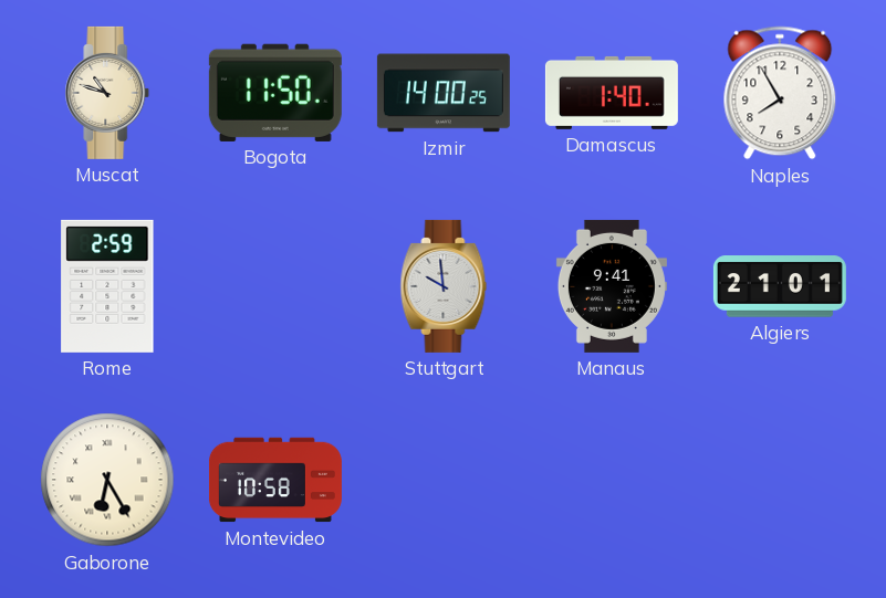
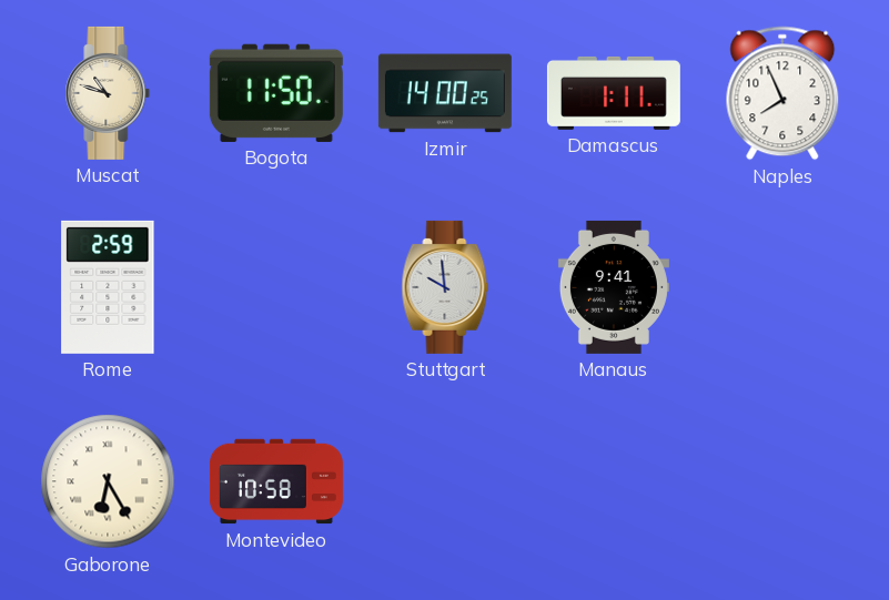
Damascus: 1:40 -> 1:11 (614, 93)
Naples: 7:55 -> 7:56 (782, 93)
Algiers: 21:01 -> none (780, 286)
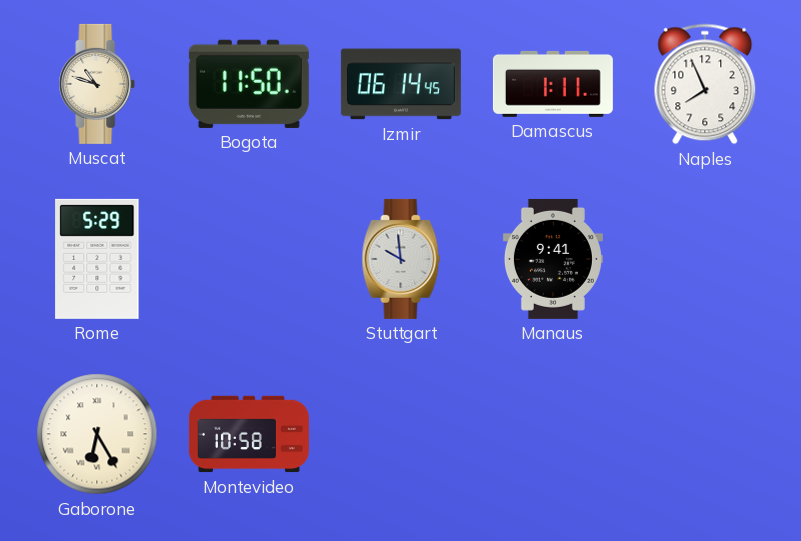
Izmir: 14:00 -> 06:14 (401, 84)
Rome: 2:59 -> 5:29 (97, 259)
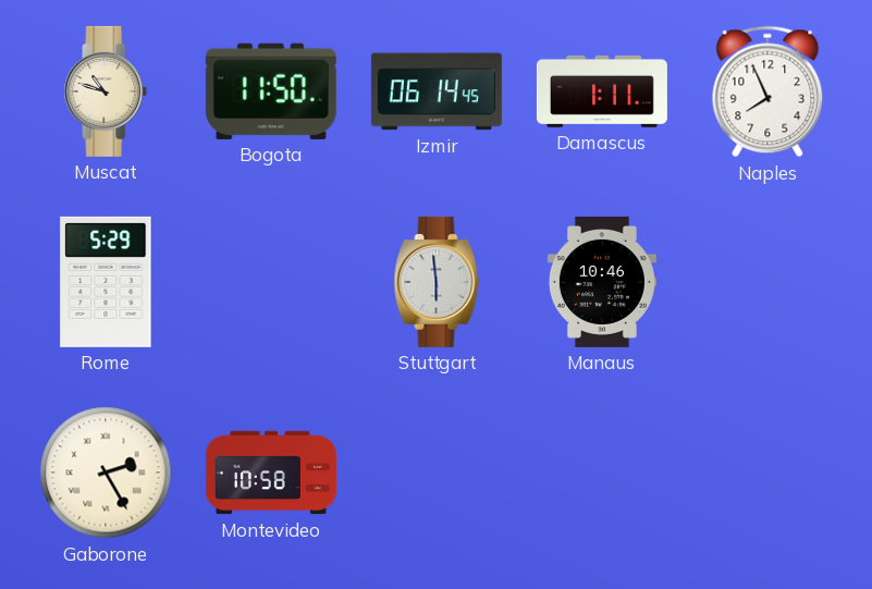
Stuttgart: 9:59 -> 5:59 (437, 282)
Manaus: 9:41 -> 10:46 (602, 282)
Gaborone: 6:25 -> 2:25 (106, 473)
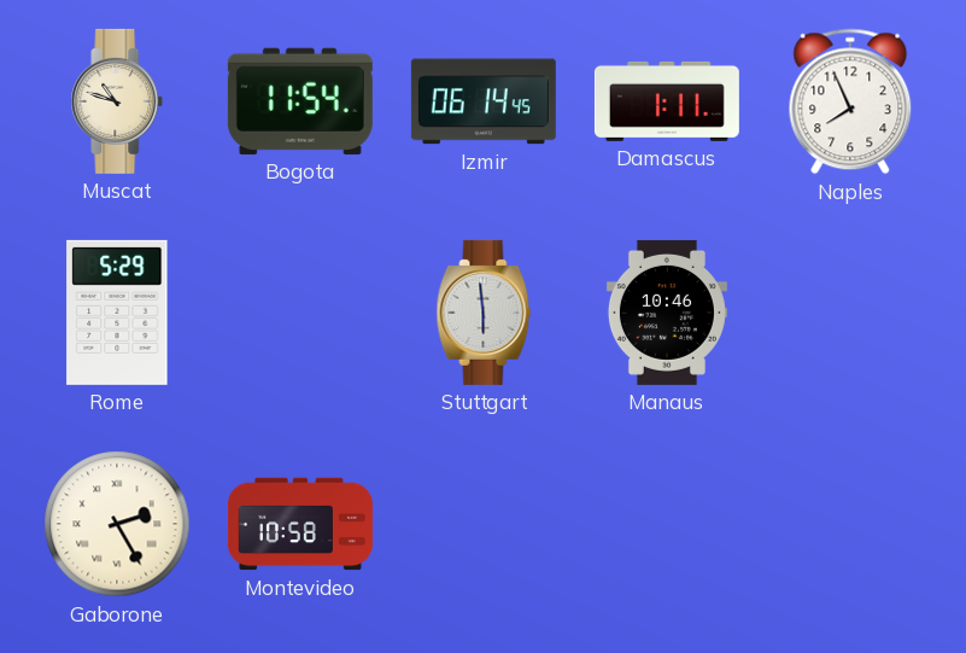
Bogota: 11:50 -> 11:54 (300, 101)
